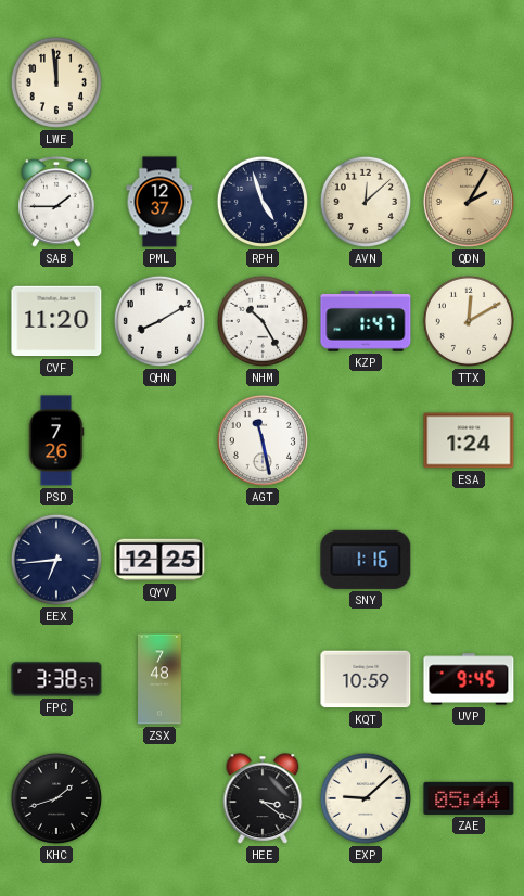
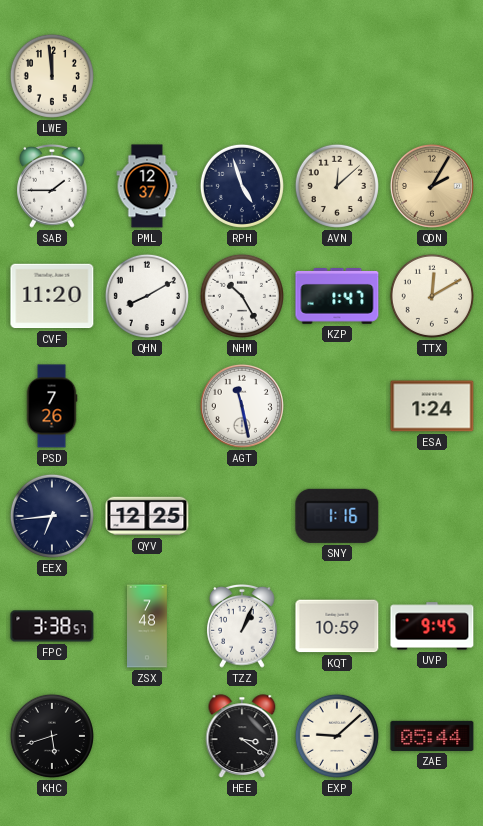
TZZ: none -> 1:04 (242, 626)
KHC: 1:42 -> 5:42 (52, 736)
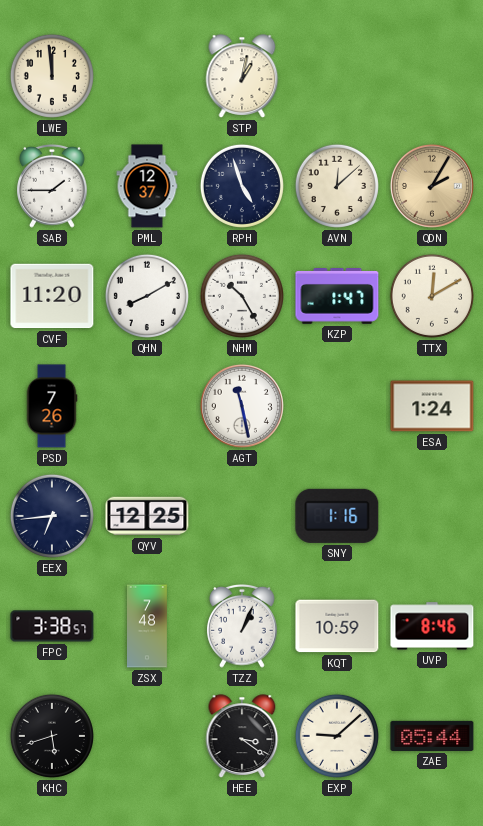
STP: none -> 1:02 (242, 76)
UVP: 9:45 -> 8:46 (432, 626)
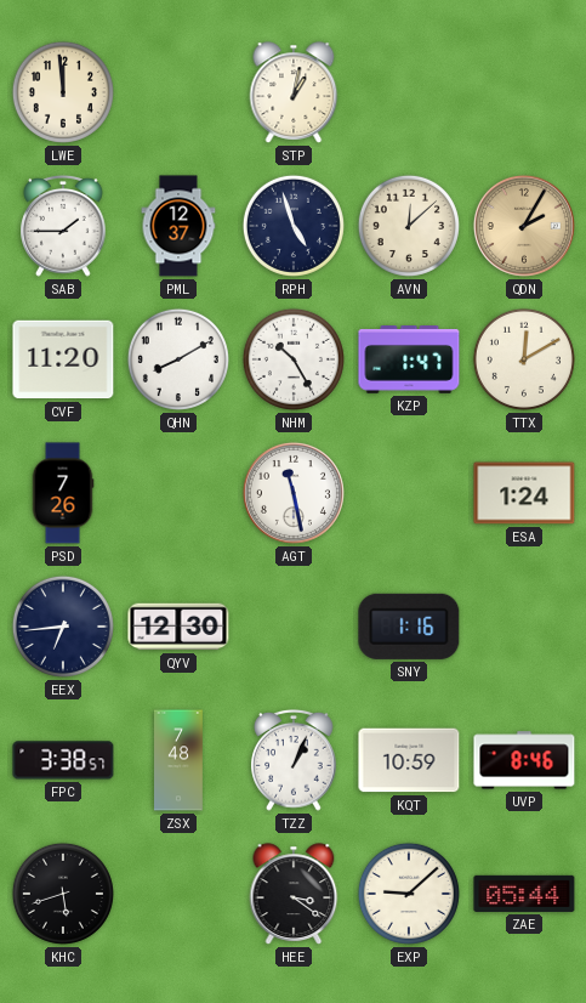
QYV: 12:25 -> 12:30 (178, 627)
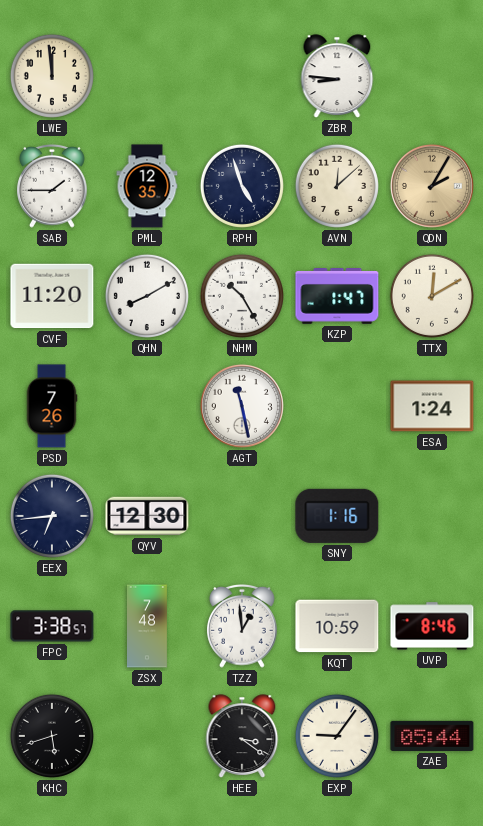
STP: 1:02 -> none (294, 92)
ZBR: none -> 8:46 (337, 76)
PML: 12:37 -> 12:35 (147, 186)
TZZ: 1:04 -> 12:59 (242, 626)
EXP: 9:08 -> 9:06 (337, 736)
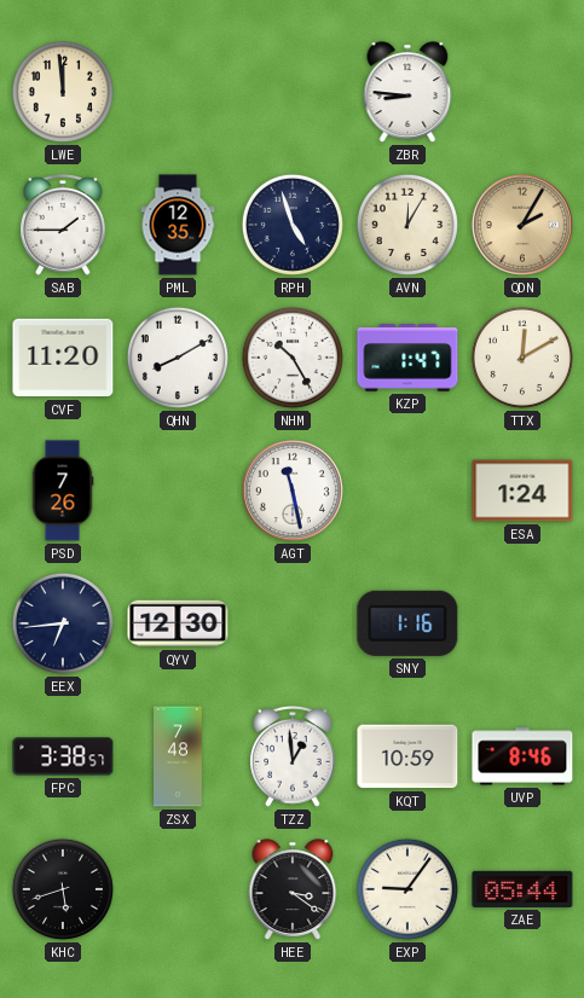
AVN: 12:08 -> 12:05 (407, 225)
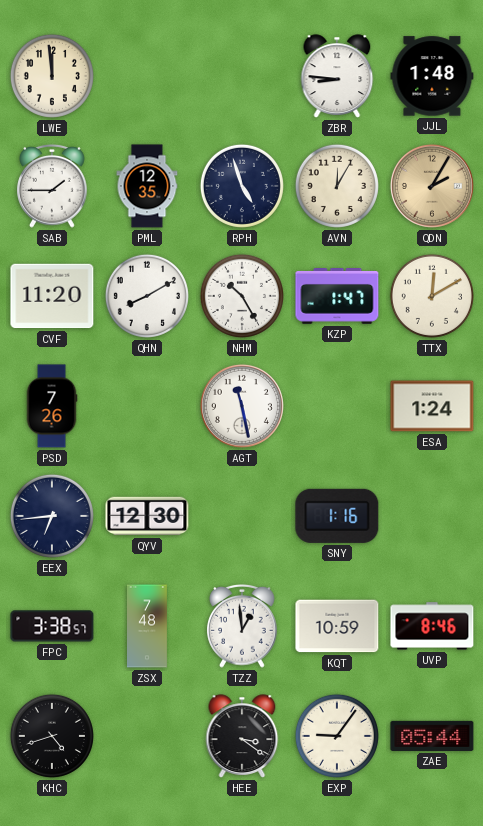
JJL: none -> 1:48 (432, 76)
KHC: 5:42 -> 4:42 (52, 736)
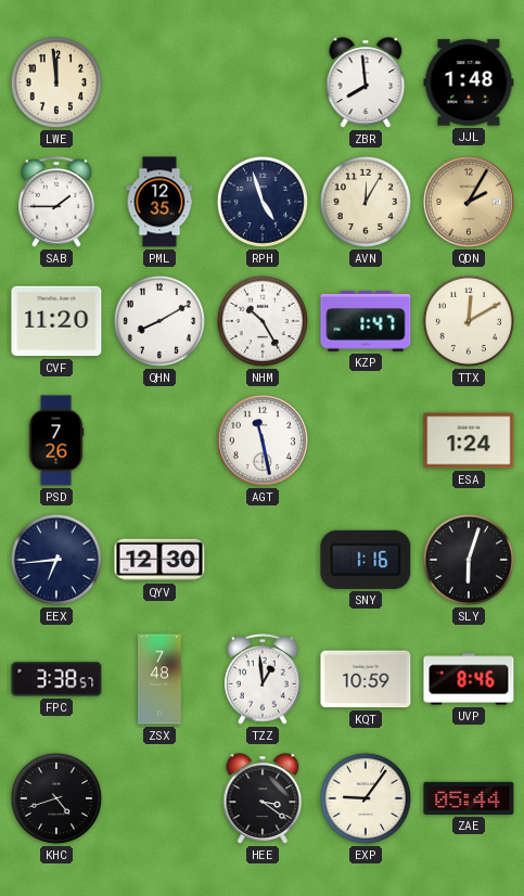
ZBR: 8:46 -> 7:59 (366, 82)
SLY: none -> 6:03 (469, 560)
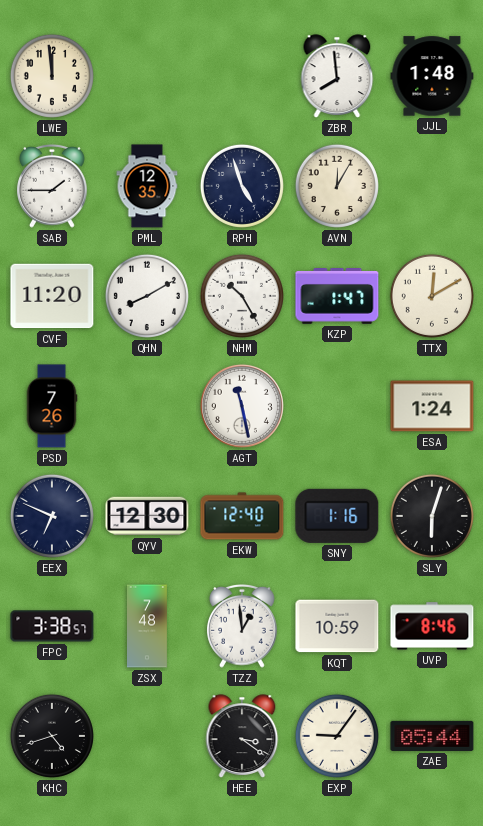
QDN: 2:05 -> none (469, 202)
EEX: 6:44 -> 6:49 (52, 516)
EKW: none -> 12:40 (242, 516)
